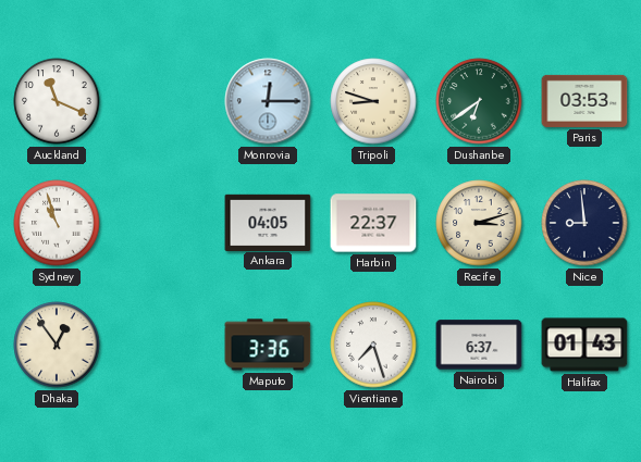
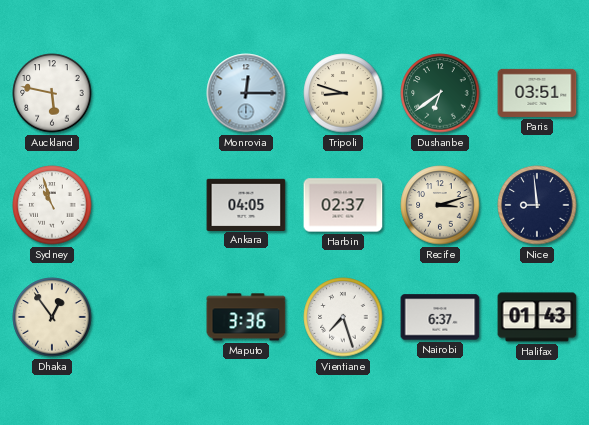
Auckland: 11:19 -> 5:47 (52, 93)
Paris: 03:53 -> 03:51 (537, 93)
Harbin: 22:37 -> 02:37 (343, 205)
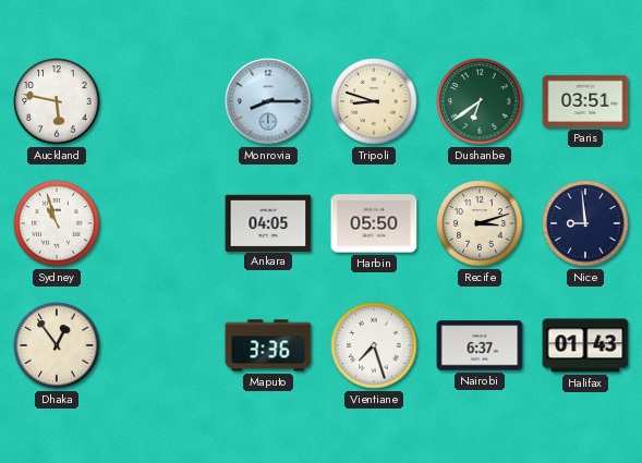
Monrovia: 12:15 -> 8:15 (268, 101)
Harbin: 02:37 -> 05:50 (374, 223)
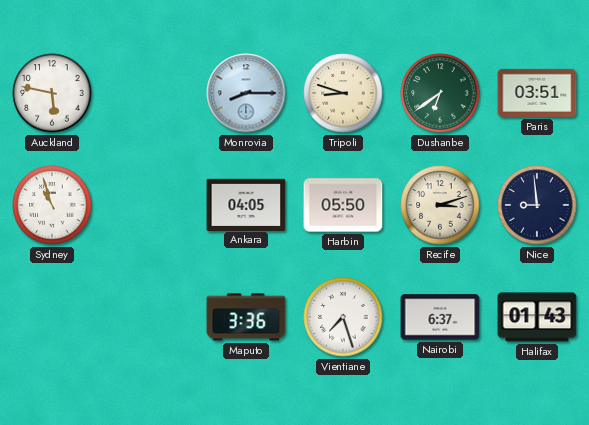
Dhaka: 12:54 -> none (57, 345)
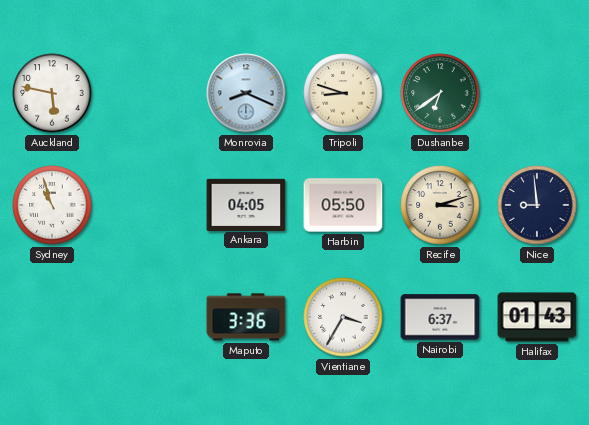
Monrovia: 8:15 -> 8:19 (246, 93)
Paris: 03:51 -> none (537, 93)
Vientiane: 7:27 -> 3:35 (343, 317)
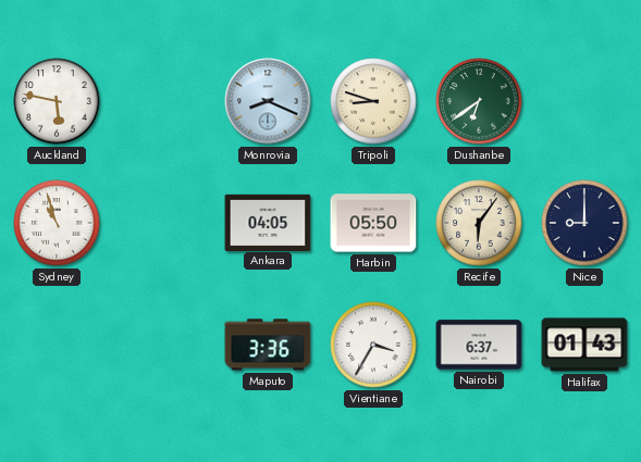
Recife: 3:12 -> 6:06 (479, 223)
Nice: 8:59 -> 9:00 (584, 223)
